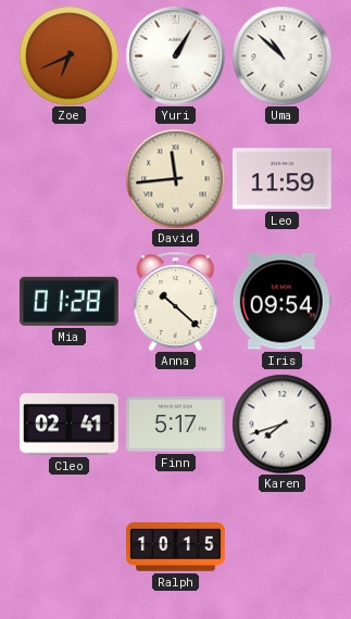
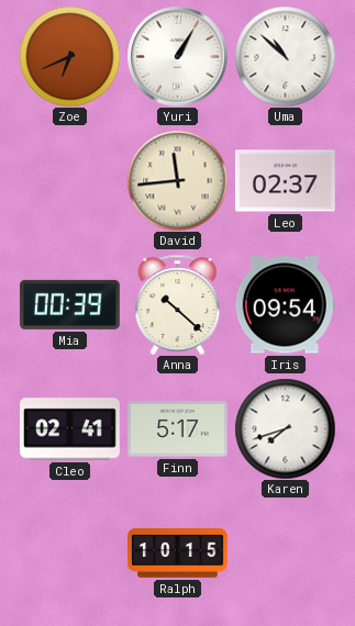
Leo: 11:59 -> 02:37 (285, 181)
Mia: 01:28 -> 00:39 (69, 304)
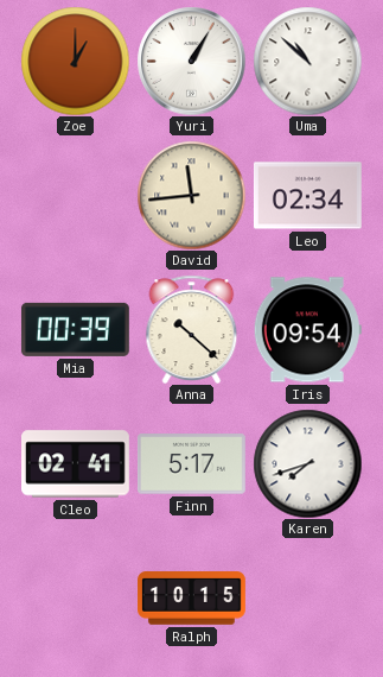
Zoe: 6:41 -> 1:00 (75, 61)
Leo: 02:37 -> 02:34 (307, 196)
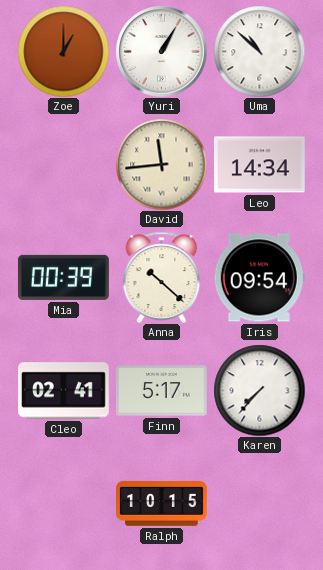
Leo: 02:34 -> 14:34 (259, 165)
Karen: 7:42 -> 7:37 (259, 390)
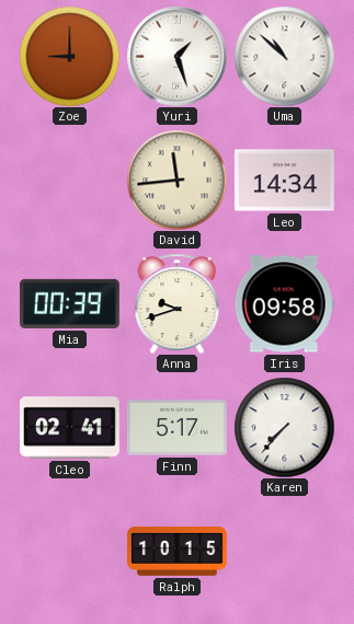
Zoe: 1:00 -> 9:00 (69, 56)
Yuri: 1:05 -> 1:27 (176, 56)
Anna: 10:22 -> 9:42 (178, 303)
Iris: 09:54 -> 09:58 (284, 304)
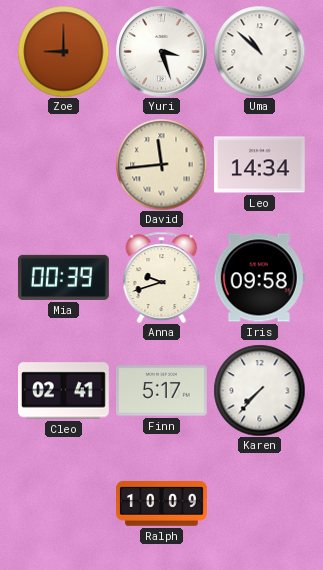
Yuri: 1:27 -> 3:27 (161, 51)
Ralph: 10:15 -> 10:09 (162, 504)
